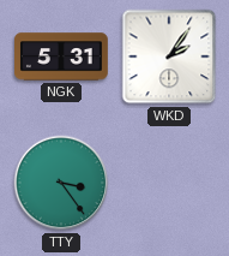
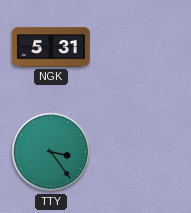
WKD: 2:06 -> none (169, 56)
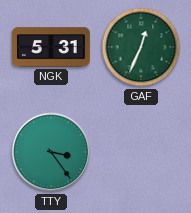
GAF: none -> 12:34 (141, 47)
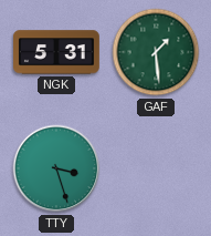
GAF: 12:34 -> 1:29 (156, 52)
TTY: 3:24 -> 3:27 (56, 168)
